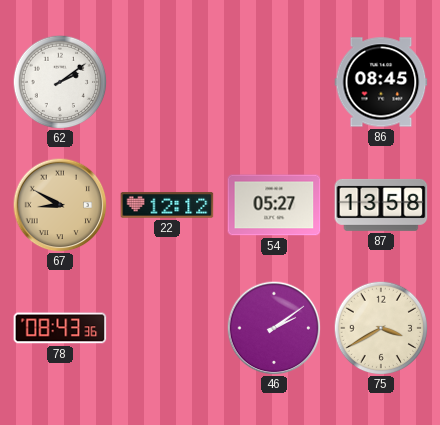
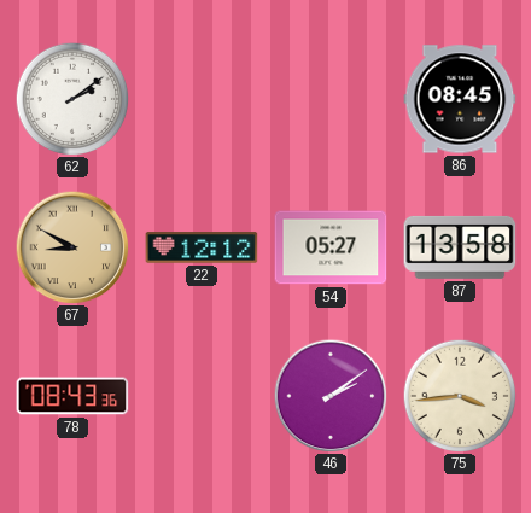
75: 3:40 -> 3:44 (460, 396)
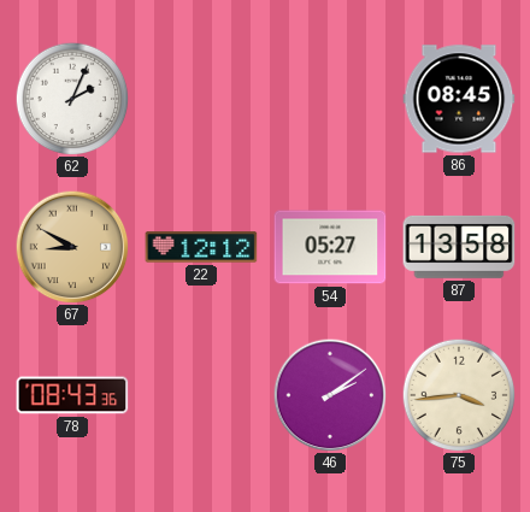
62: 2:09 -> 2:04 (72, 99)
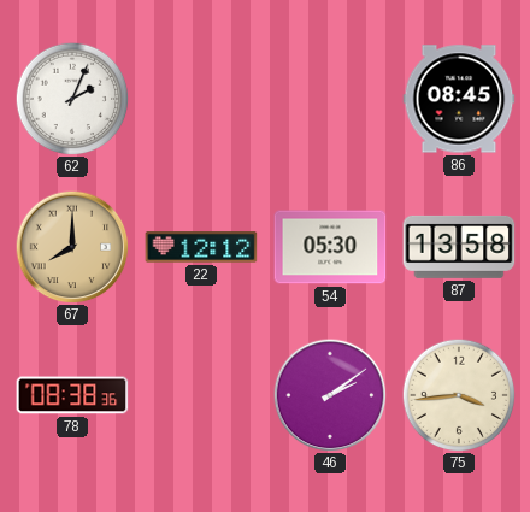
67: 8:50 -> 8:00 (72, 247)
54: 05:27 -> 05:30 (330, 247)
78: 08:43 -> 08:38 (72, 395)
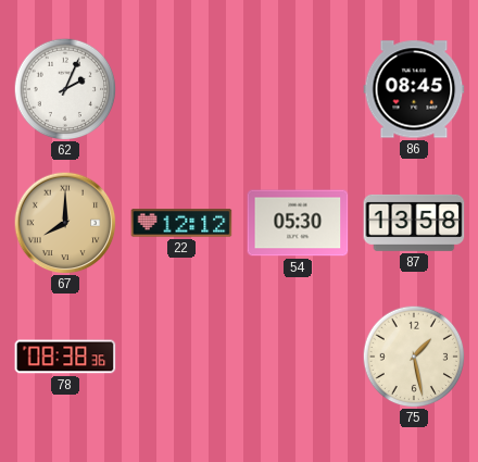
46: 2:09 -> none (330, 395)
75: 3:44 -> 1:28 (414, 357)
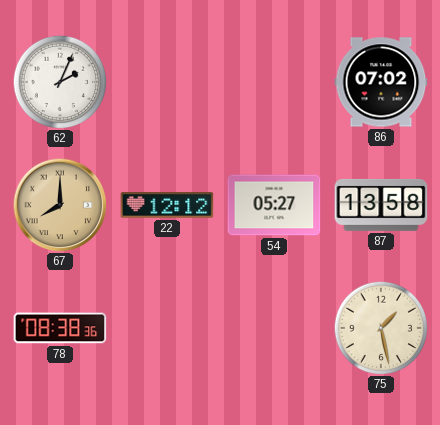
86: 08:45 -> 07:02 (381, 82)
54: 05:30 -> 05:27 (274, 205)
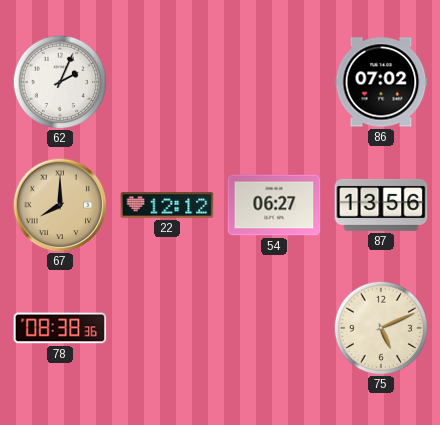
54: 05:27 -> 06:27 (274, 205)
87: 13:58 -> 13:56 (381, 205)
75: 1:28 -> 5:11 (381, 328)
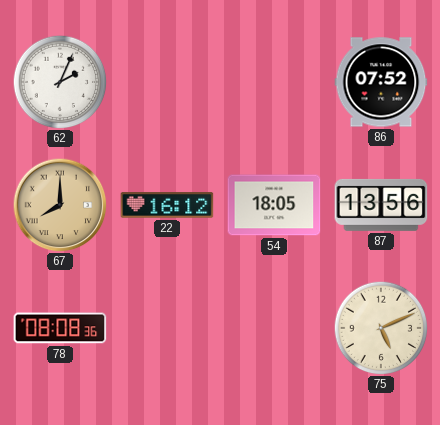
86: 07:02 -> 07:52 (381, 82)
22: 12:12 -> 16:12 (167, 205)
54: 06:27 -> 18:05 (274, 205)
78: 08:38 -> 08:08 (60, 328)
